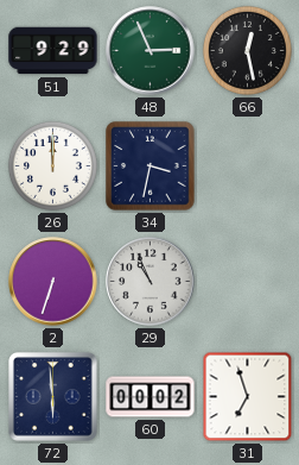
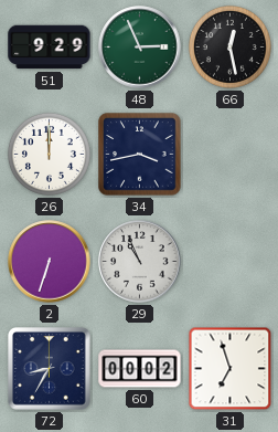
34: 3:32 -> 3:43 (140, 155)
72: 5:59 -> 8:35 (50, 369)
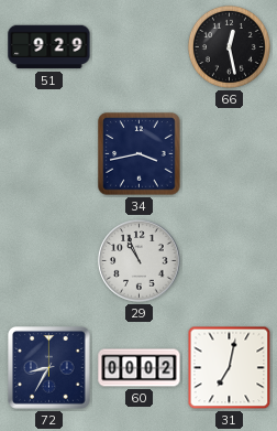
48: 2:56 -> none (140, 48)
26: 12:00 -> none (49, 154)
2: 6:33 -> none (50, 262)
31: 6:57 -> 7:02 (230, 368)
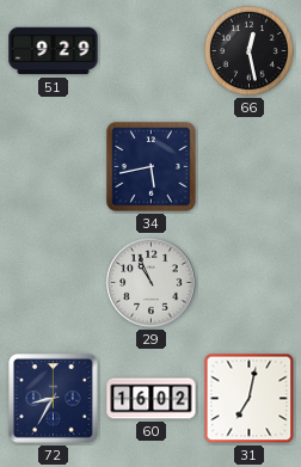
34: 3:43 -> 5:43 (152, 167)
60: 00:02 -> 16:02 (152, 399)
